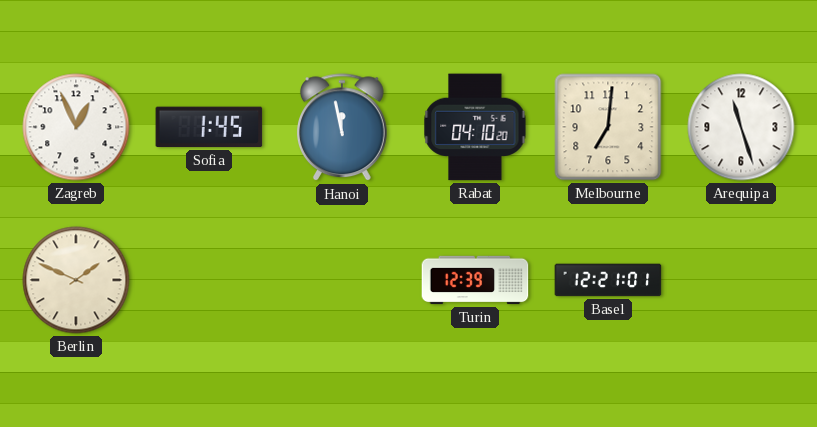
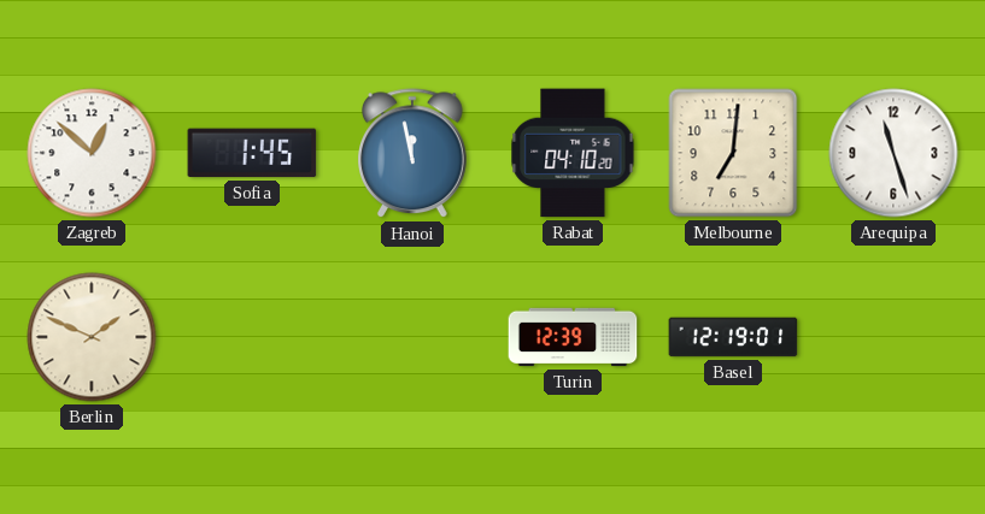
Zagreb: 12:56 -> 12:52 (92, 153)
Basel: 12:21 -> 12:19 (733, 337)
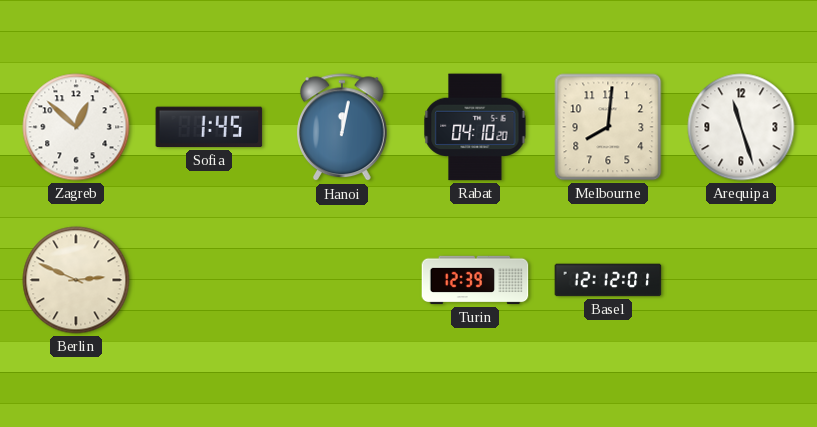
Hanoi: 11:58 -> 12:02 (343, 128)
Melbourne: 7:01 -> 8:01 (608, 127)
Berlin: 1:49 -> 2:49 (76, 280)
Basel: 12:19 -> 12:12 (608, 280)
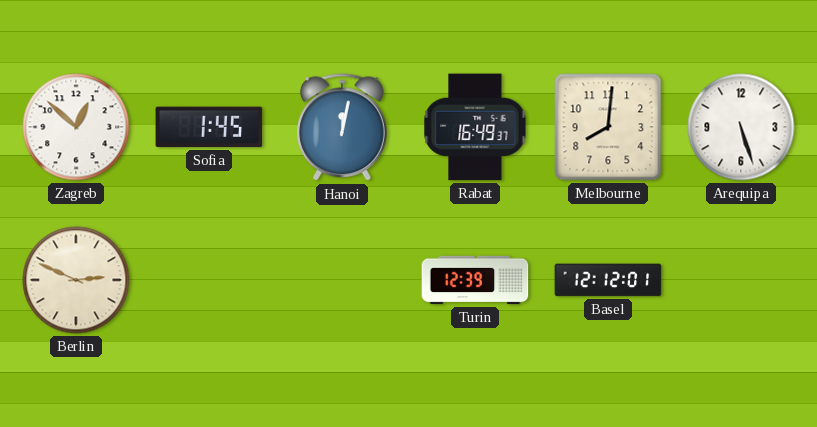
Rabat: 04:10 -> 16:49 (475, 127)
Arequipa: 11:27 -> 5:27 (741, 127)
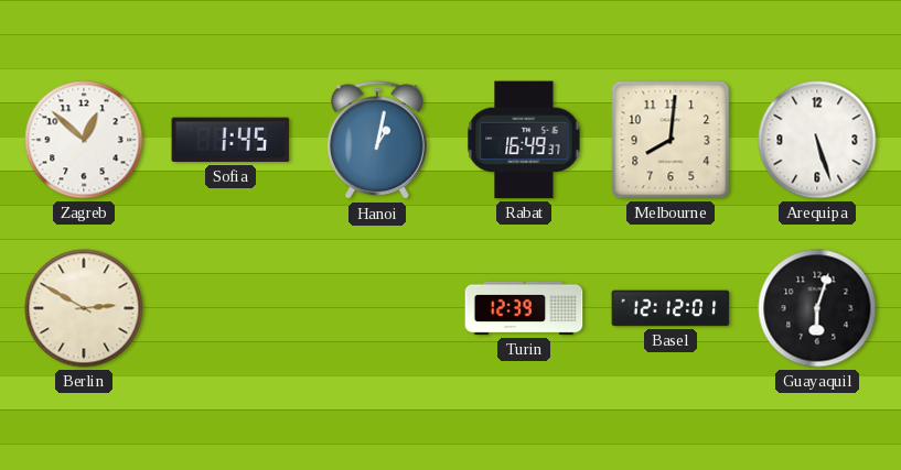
Hanoi: 12:02 -> 1:02 (378, 141)
Berlin: 2:49 -> 2:50 (84, 308)
Guayaquil: none -> 6:03 (817, 308)
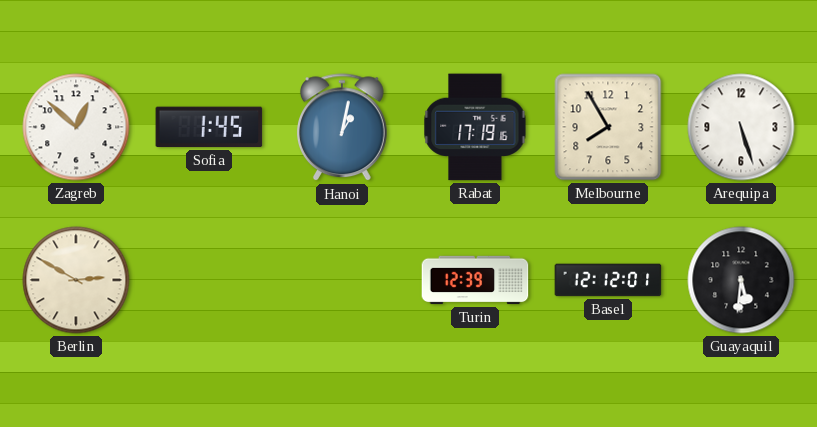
Rabat: 16:49 -> 17:19 (475, 127)
Melbourne: 8:01 -> 7:55 (608, 127)
Guayaquil: 6:03 -> 5:31 (741, 280)
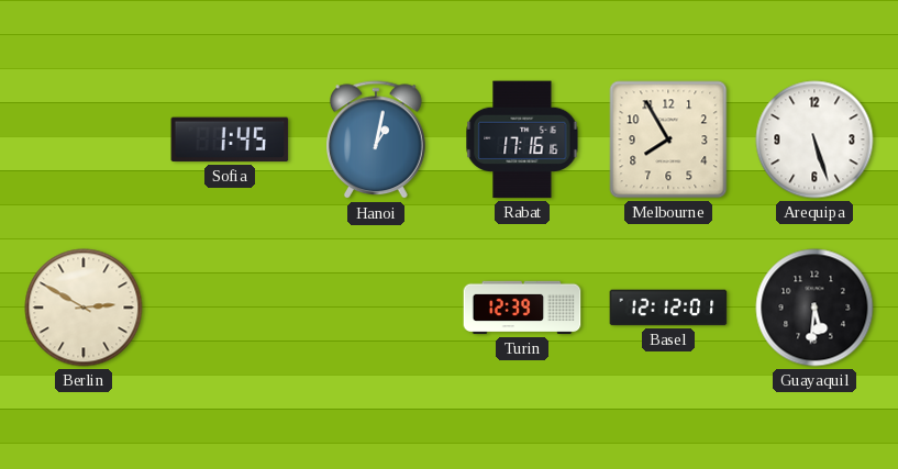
Zagreb: 12:52 -> none (76, 127)
Rabat: 17:19 -> 17:16 (522, 139)
